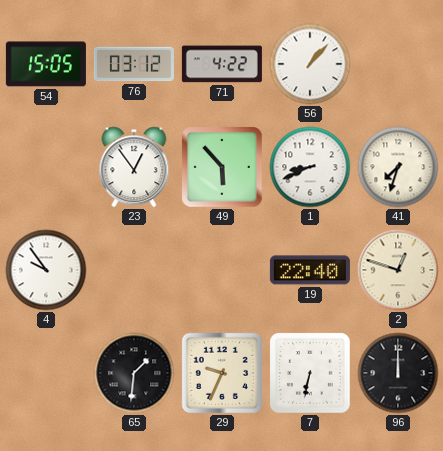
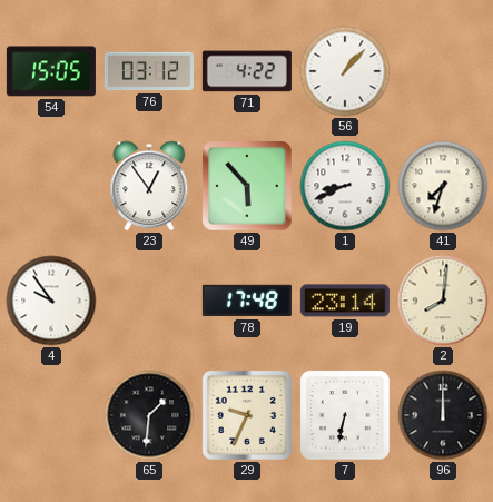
78: none -> 17:48 (247, 301)
19: 22:40 -> 23:14 (345, 301)
2: 12:48 -> 8:01 (443, 301)
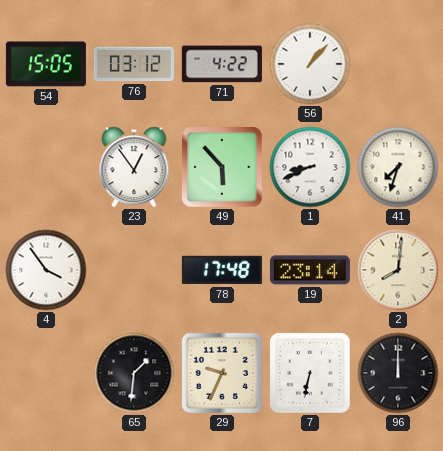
4: 9:54 -> 3:54 (46, 270)
